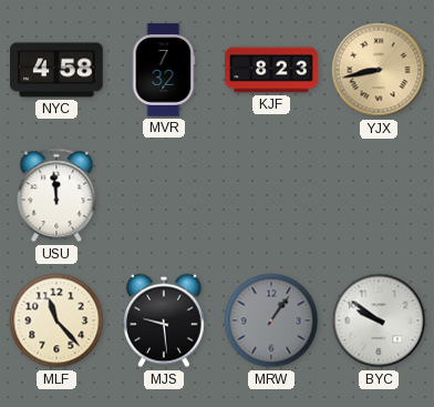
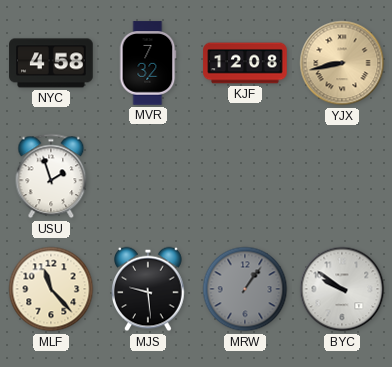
KJF: 8:23 -> 12:08 (245, 63)
USU: 11:59 -> 1:57 (51, 176)
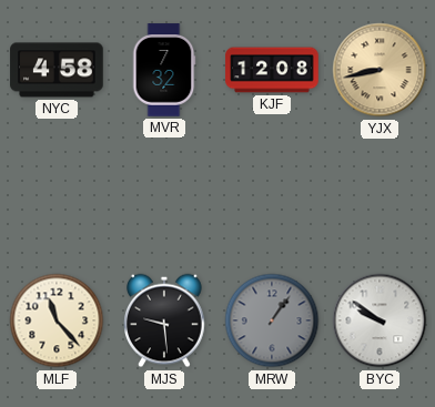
USU: 1:57 -> none (51, 176)
